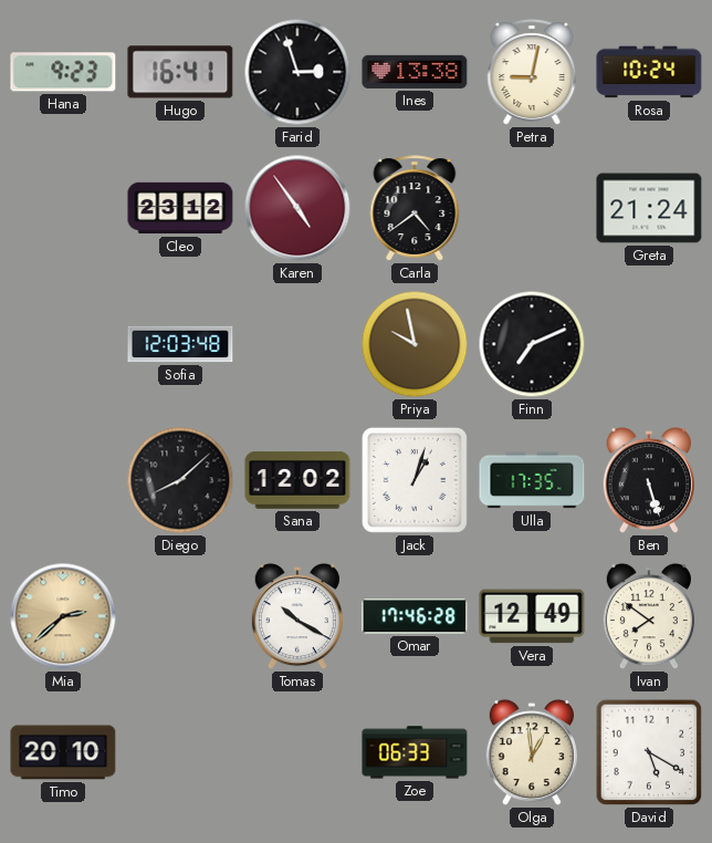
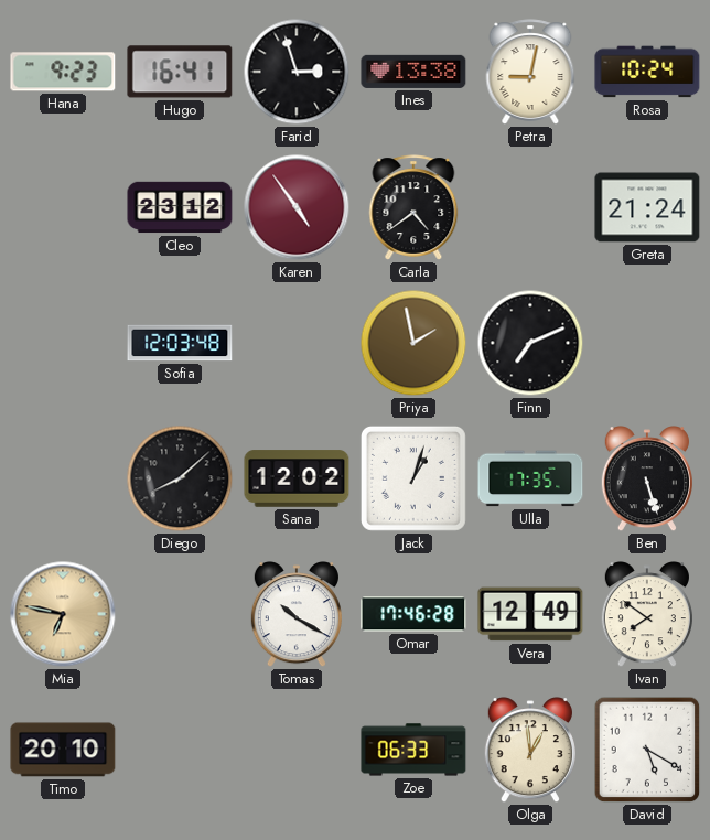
Priya: 9:58 -> 1:58 (413, 343)
Mia: 2:38 -> 6:47 (63, 614)
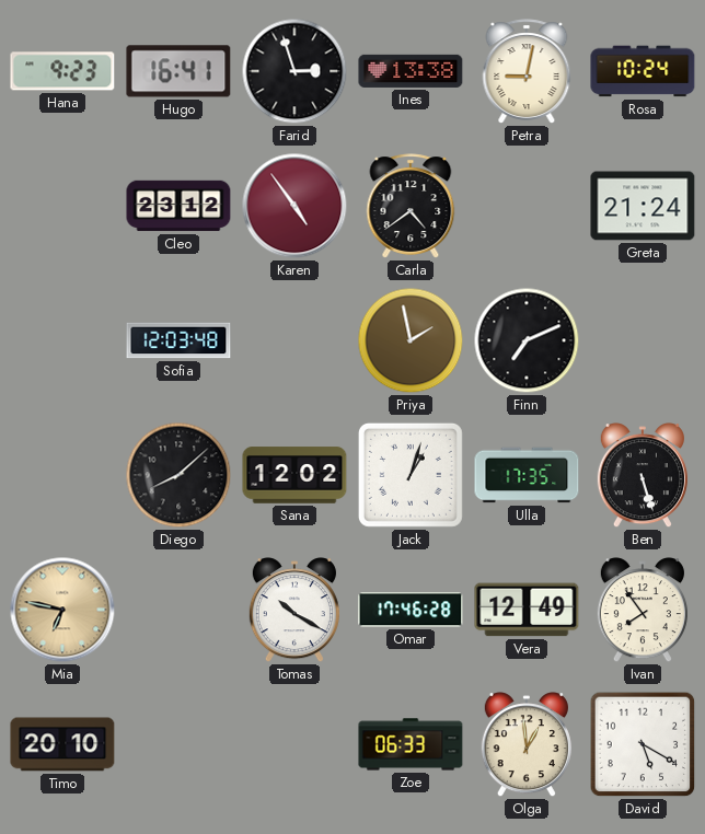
Ivan: 7:51 -> 7:54 (643, 611)
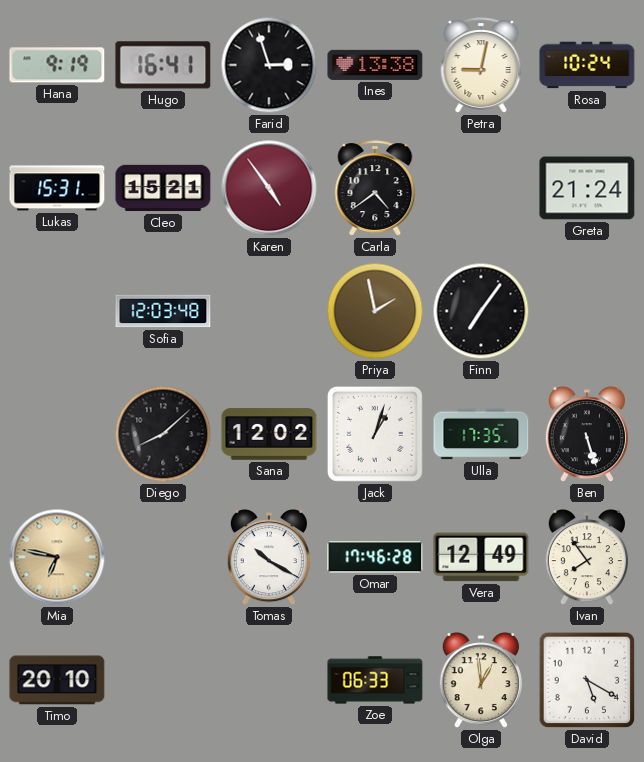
Hana: 9:23 -> 9:19 (57, 65)
Lukas: none -> 15:31 (57, 188)
Cleo: 23:12 -> 15:21 (163, 188)
Finn: 7:11 -> 7:06 (481, 311)
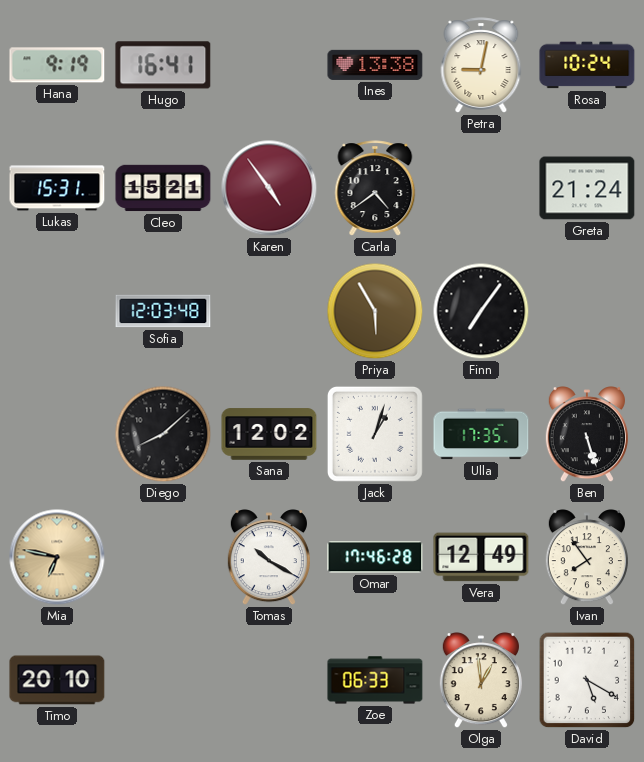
Farid: 2:57 -> none (269, 65)
Priya: 1:58 -> 5:55 (375, 311)
